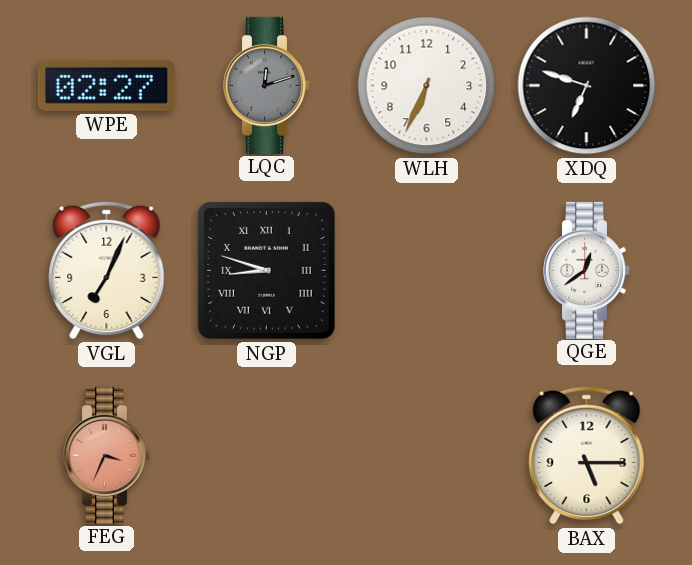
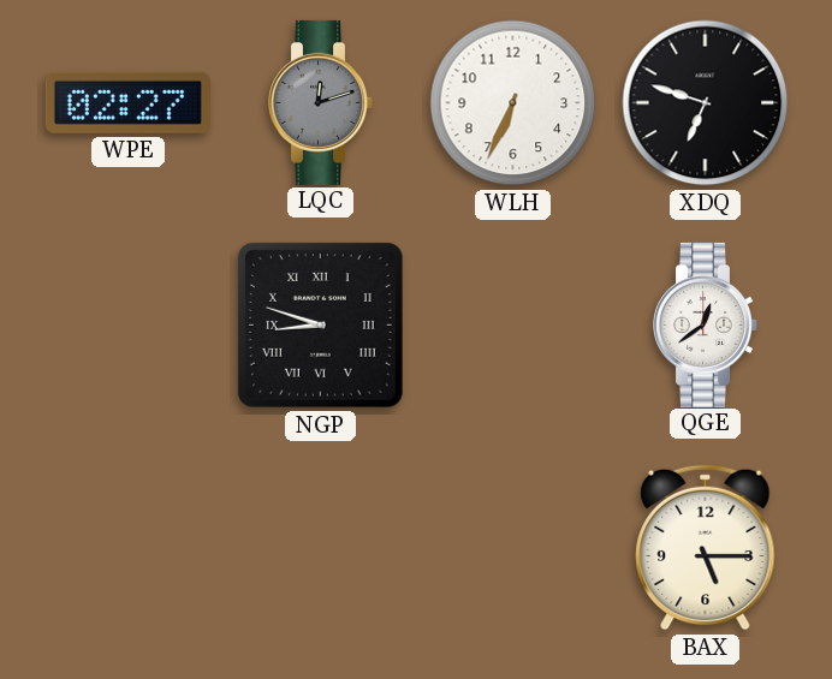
VGL: 7:04 -> none (107, 271)
FEG: 3:34 -> none (107, 455)
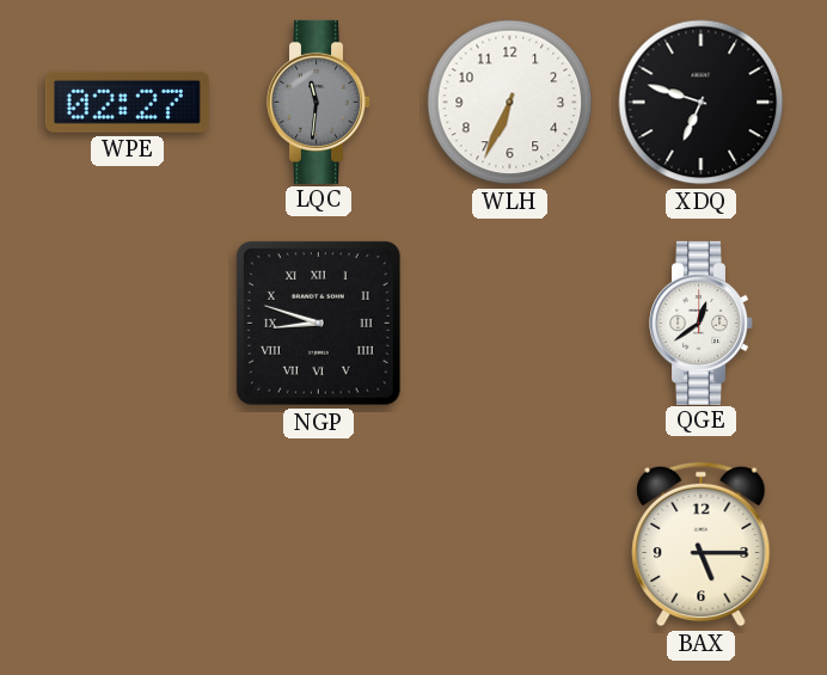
LQC: 12:12 -> 11:31 (319, 102)
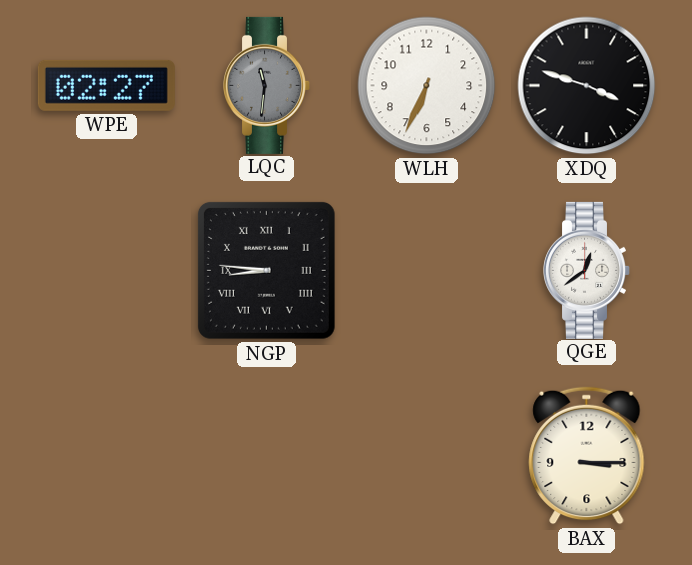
XDQ: 6:48 -> 3:48 (587, 86)
NGP: 8:48 -> 8:46 (266, 270)
BAX: 5:15 -> 3:15 (587, 456)
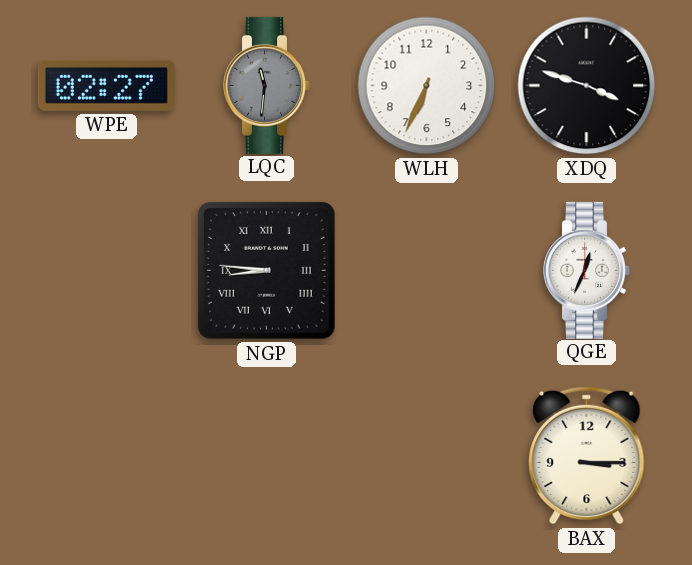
QGE: 12:39 -> 12:34 (587, 270)
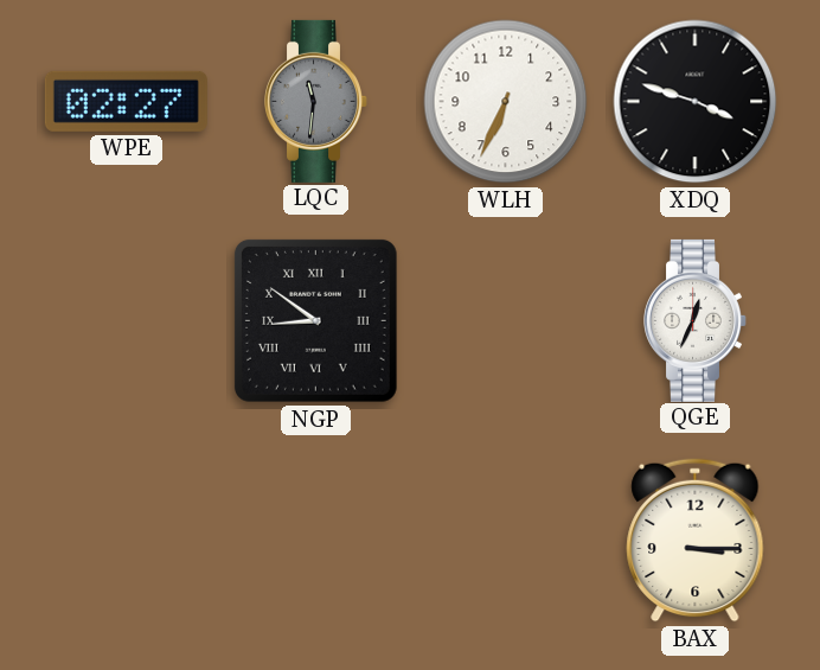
NGP: 8:46 -> 8:51 (315, 320)
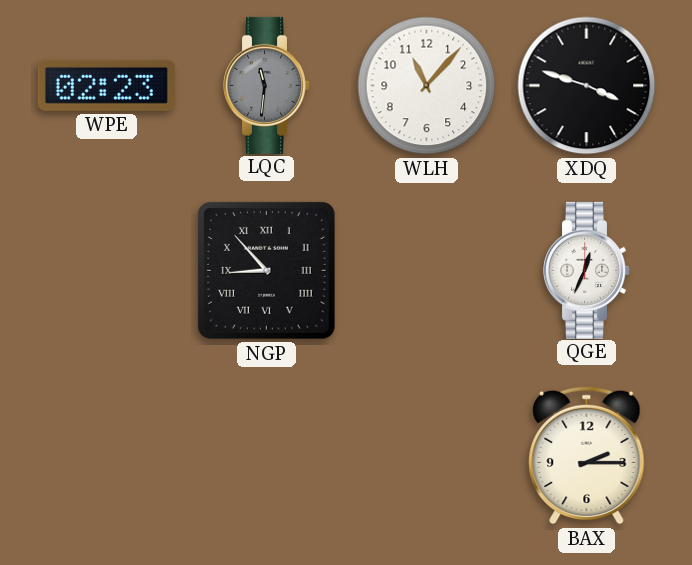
WPE: 02:27 -> 02:23 (106, 85)
WLH: 6:34 -> 11:07 (427, 86)
NGP: 8:51 -> 8:53 (266, 270)
BAX: 3:15 -> 2:15 (587, 456)
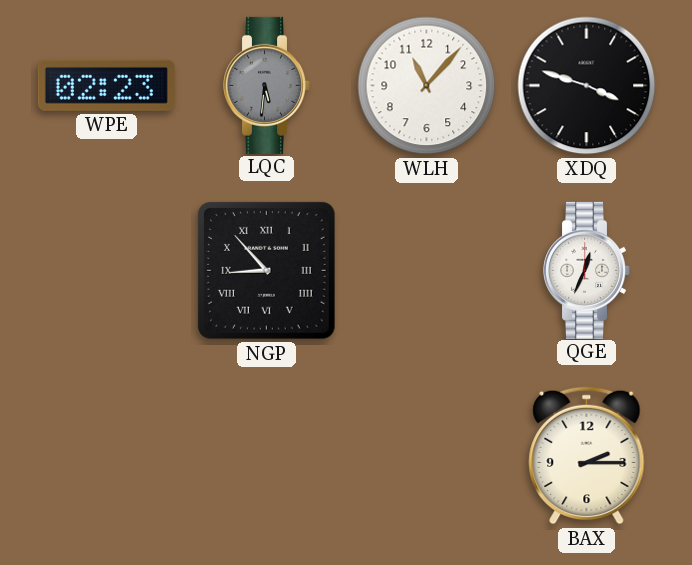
LQC: 11:31 -> 5:31 (267, 85)
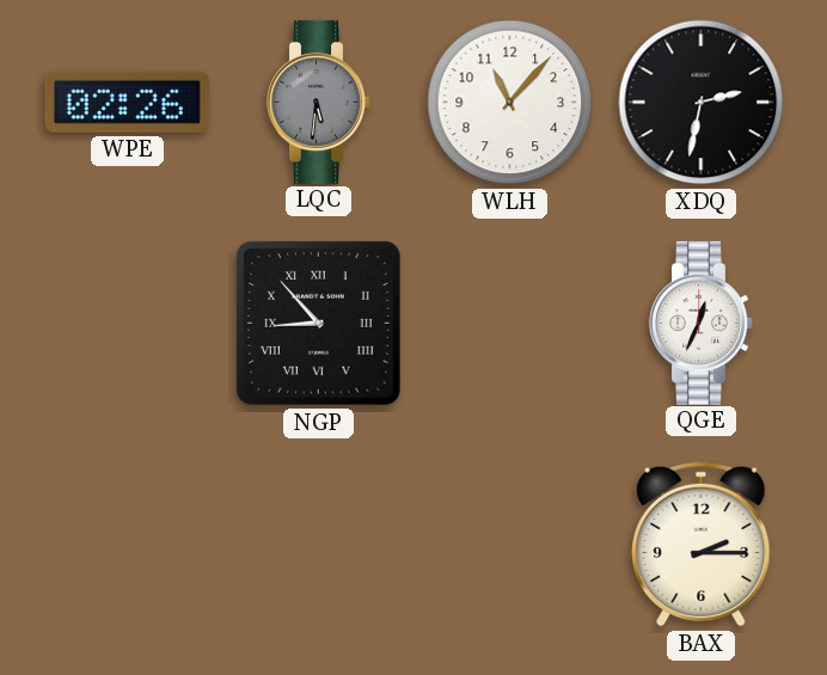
WPE: 02:23 -> 02:26 (127, 102)
XDQ: 3:48 -> 2:32 (702, 103)
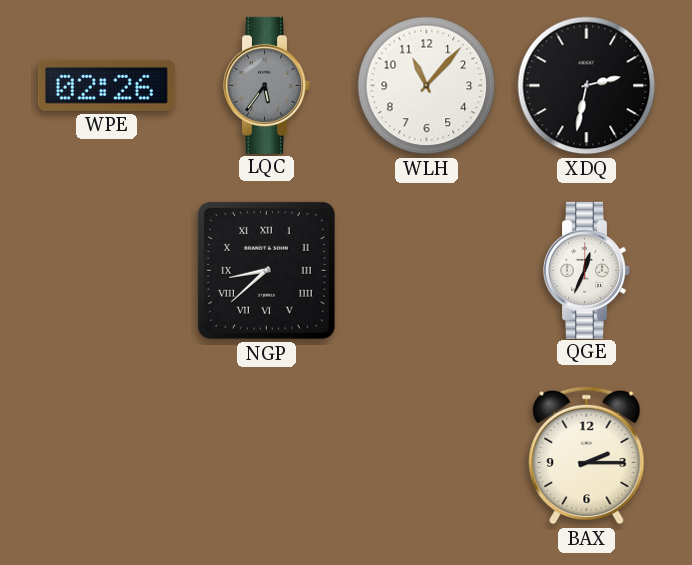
LQC: 5:31 -> 5:36 (267, 85)
NGP: 8:53 -> 8:38 (266, 270)
